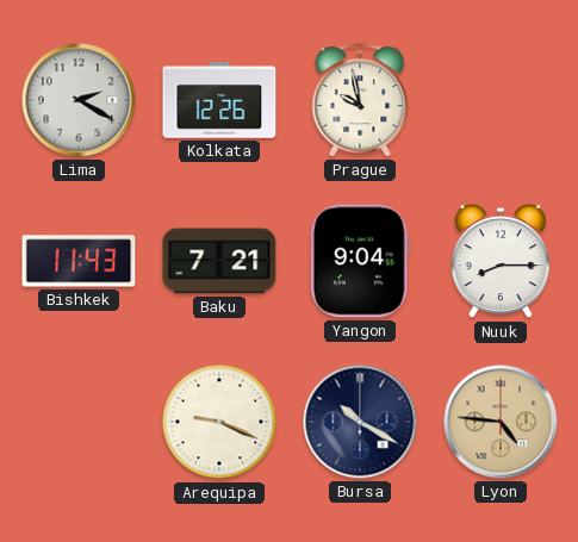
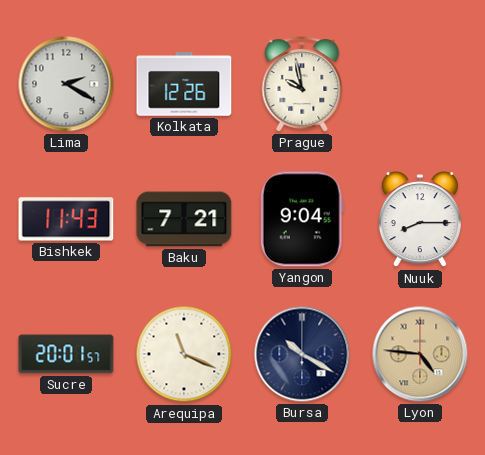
Sucre: none -> 20:01 (66, 354)
Arequipa: 9:19 -> 11:19 (184, 354)
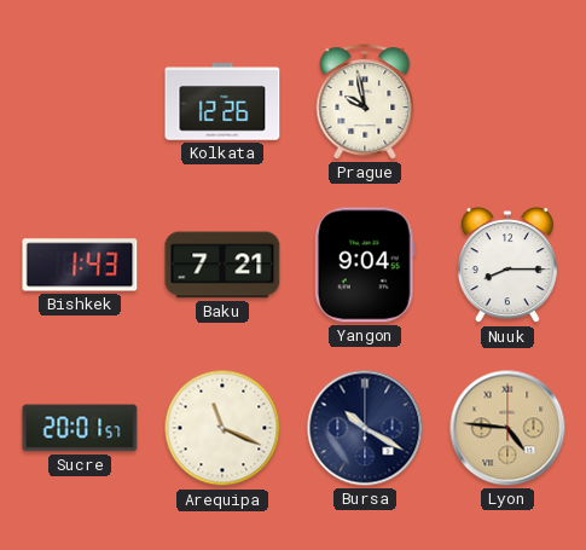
Lima: 2:20 -> none (66, 84)
Bishkek: 11:43 -> 1:43 (80, 265)
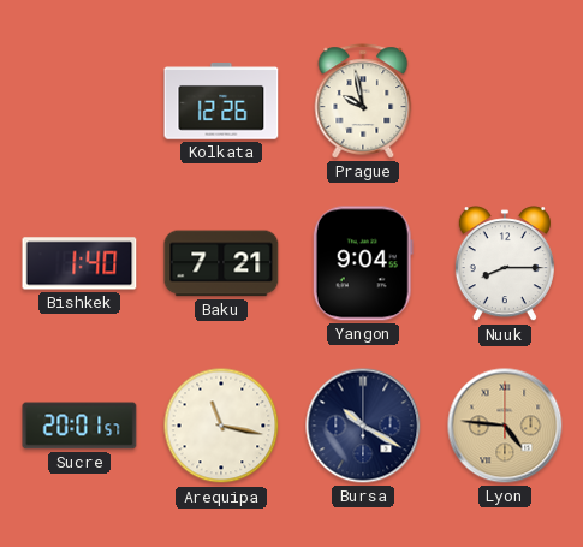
Bishkek: 1:43 -> 1:40 (79, 263)
Arequipa: 11:19 -> 11:17 (221, 426)
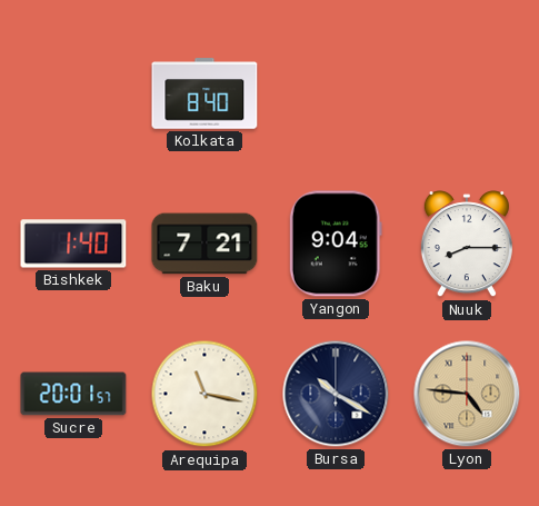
Kolkata: 12:26 -> 8:40 (204, 93)
Prague: 9:58 -> none (363, 101)
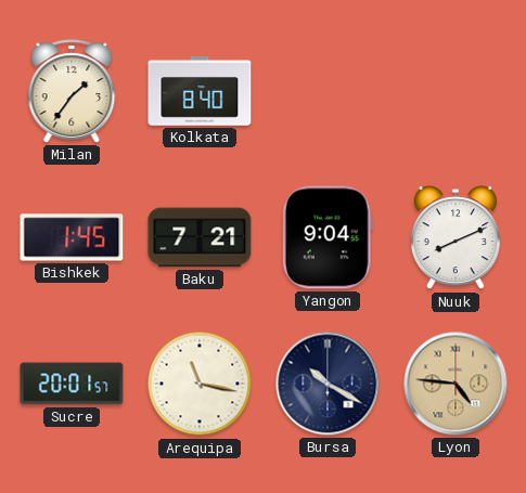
Milan: none -> 1:36 (72, 91)
Bishkek: 1:40 -> 1:45 (72, 237)
Nuuk: 8:15 -> 8:11 (456, 238)
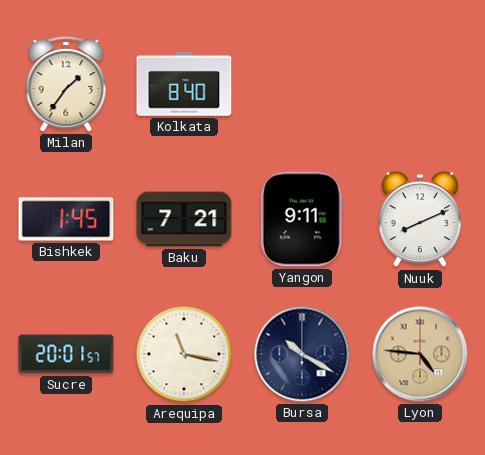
Yangon: 9:04 -> 9:11 (302, 219)
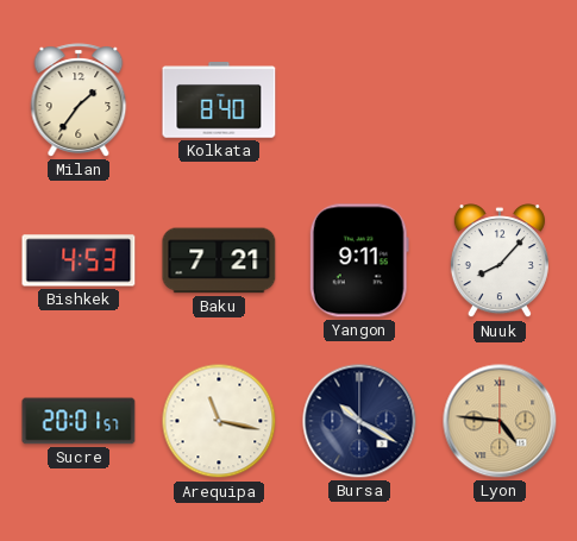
Bishkek: 1:45 -> 4:53 (79, 260)
Nuuk: 8:11 -> 8:07 (500, 262)
